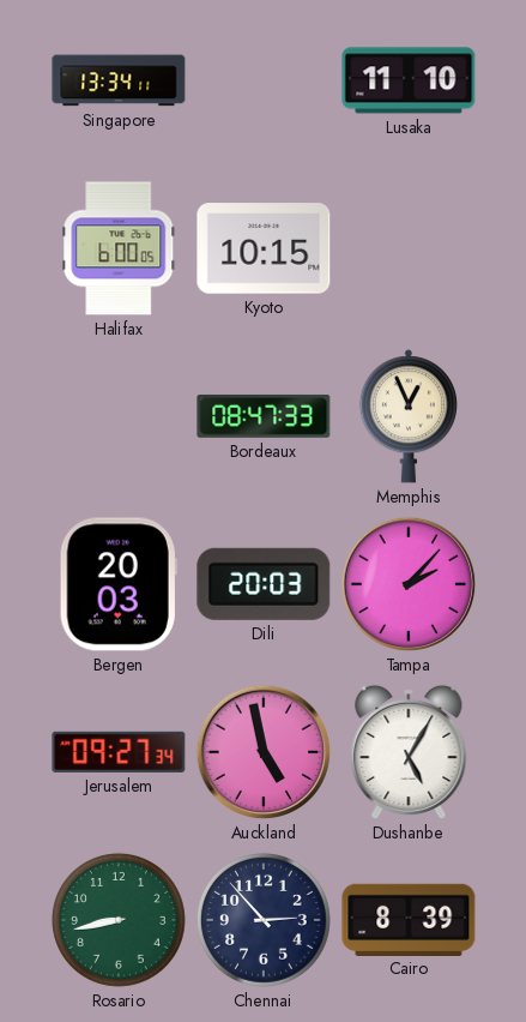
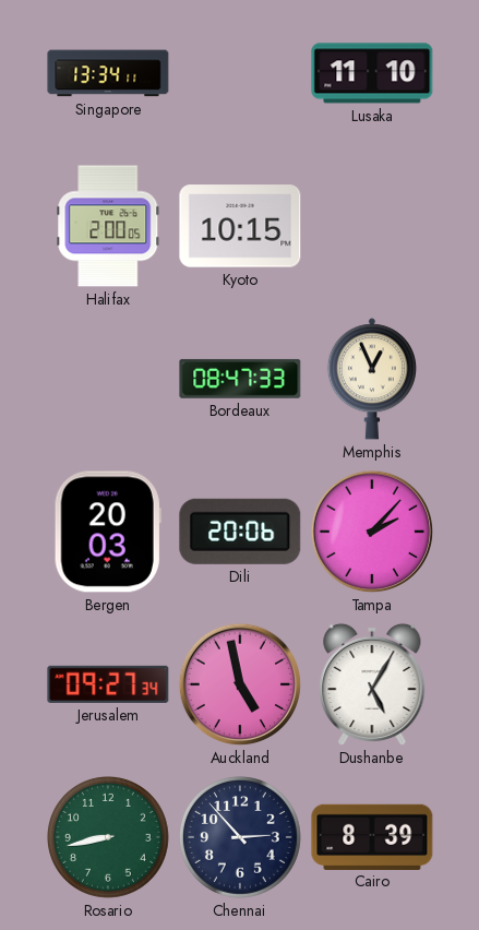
Halifax: 6:00 -> 2:00 (108, 226)
Dili: 20:03 -> 20:06 (240, 532)
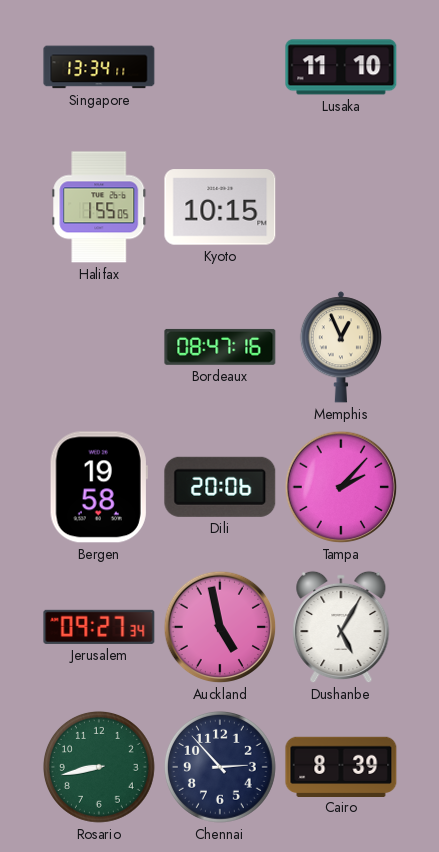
Halifax: 2:00 -> 1:55 (99, 207)
Bordeaux: 08:47:33 -> 08:47:16 (220, 347)
Bergen: 20:03 -> 19:58 (99, 487)
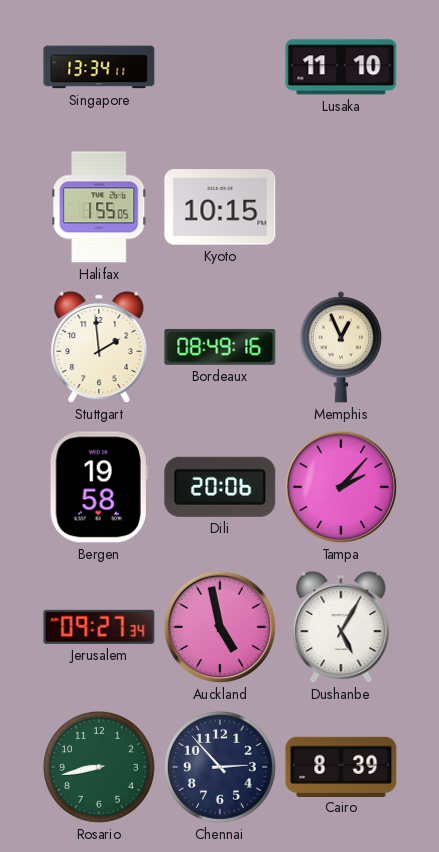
Stuttgart: none -> 1:59 (99, 347)
Bordeaux: 08:47 -> 08:49 (220, 347)
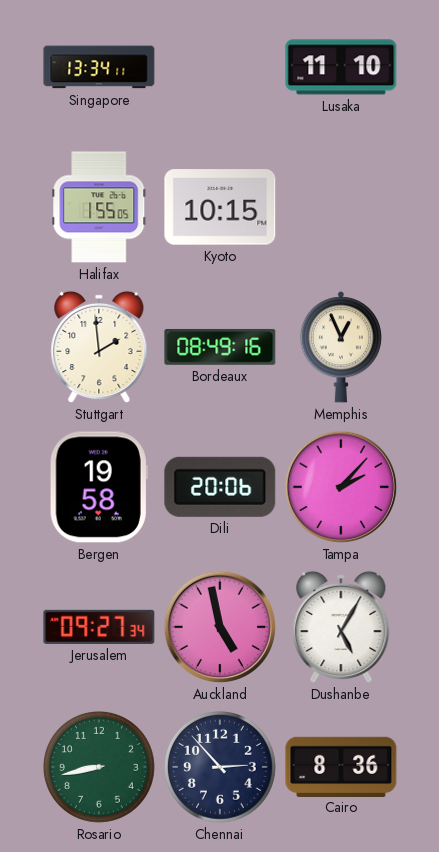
Cairo: 8:39 -> 8:36 (341, 766)
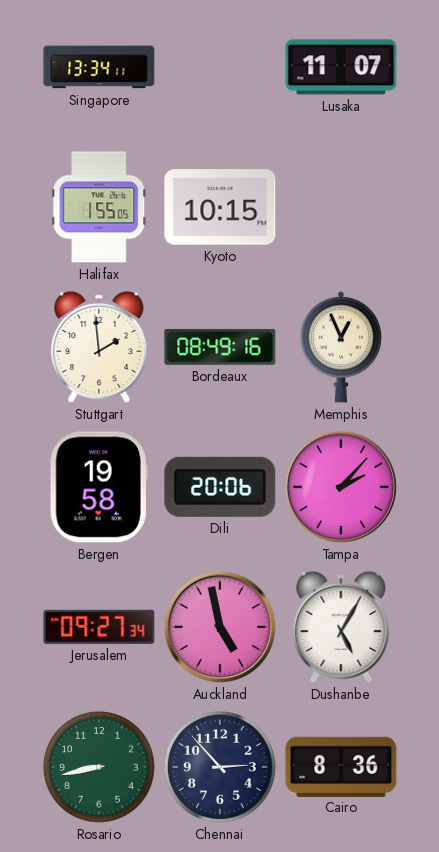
Lusaka: 11:10 -> 11:07 (341, 67)
